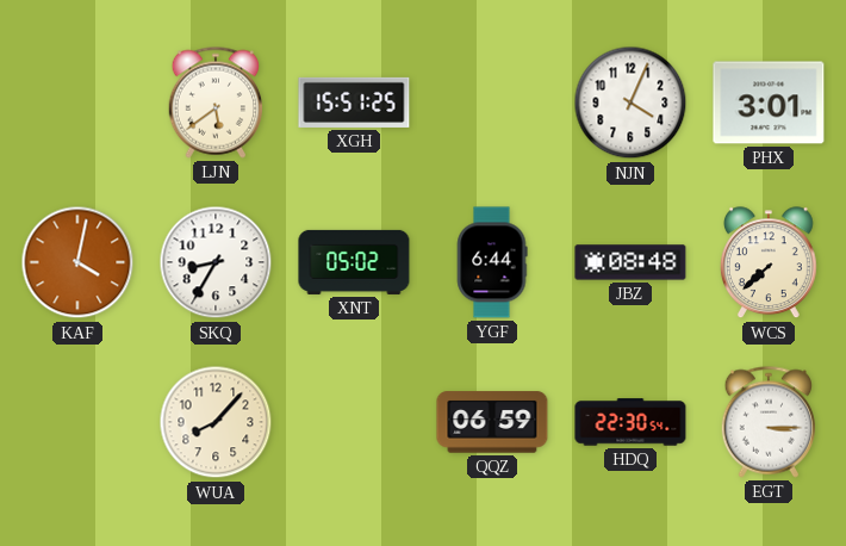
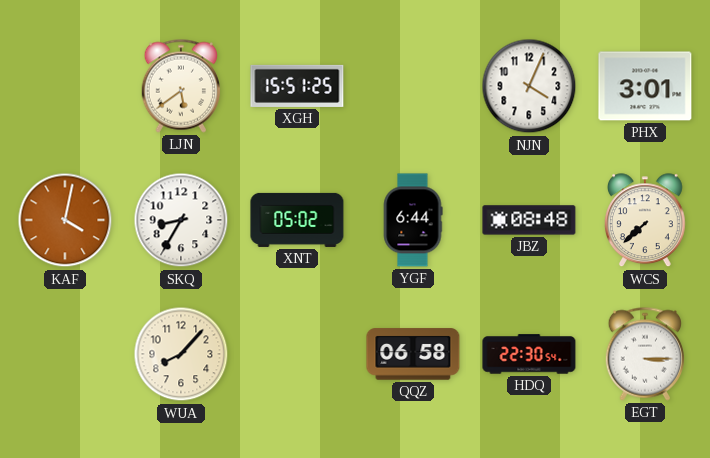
QQZ: 06:59 -> 06:58 (413, 354)
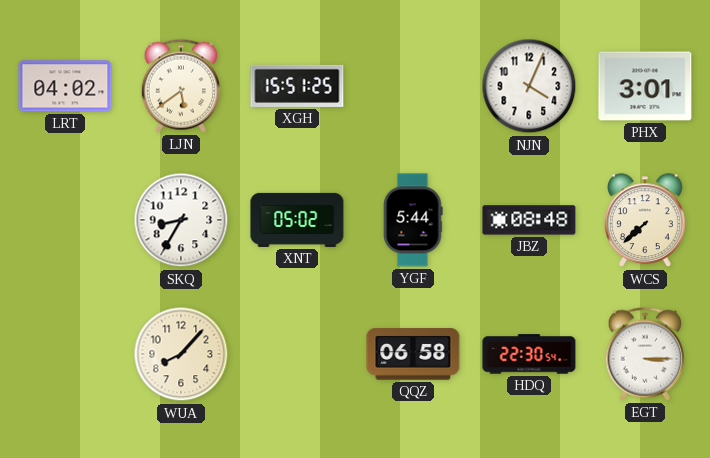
LRT: none -> 04:02 (65, 86)
KAF: 4:02 -> none (65, 220)
YGF: 6:44 -> 5:44 (413, 220)
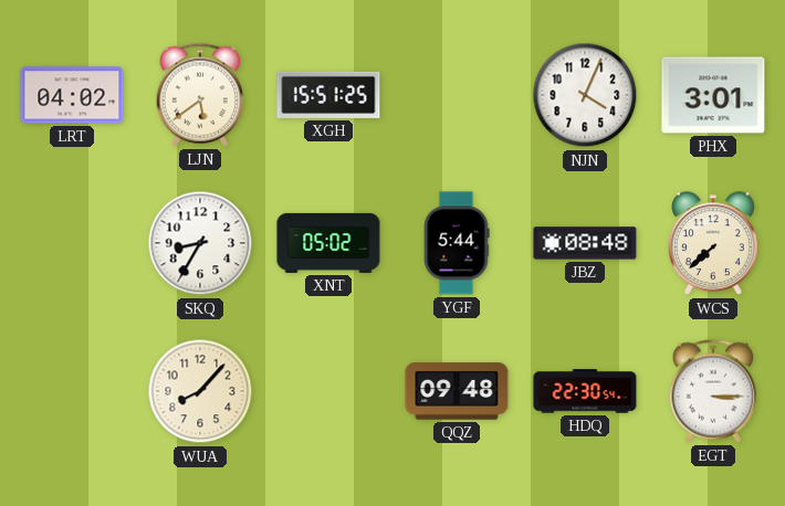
QQZ: 06:58 -> 09:48 (457, 391)
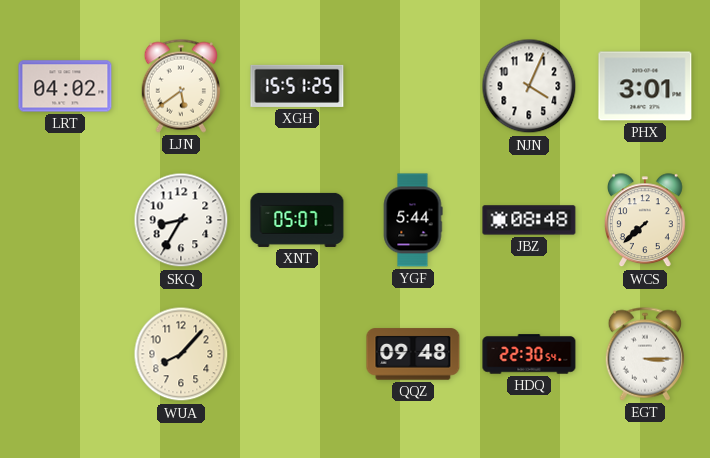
XNT: 05:02 -> 05:07 (297, 220)
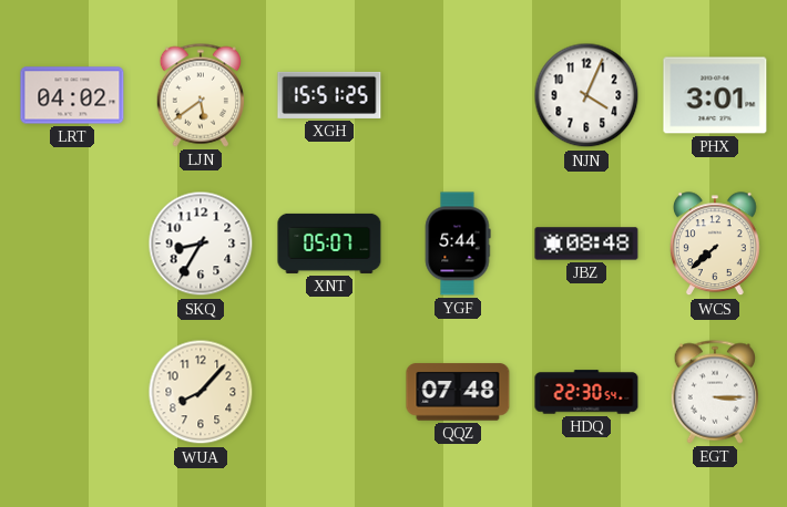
QQZ: 09:48 -> 07:48 (458, 392)
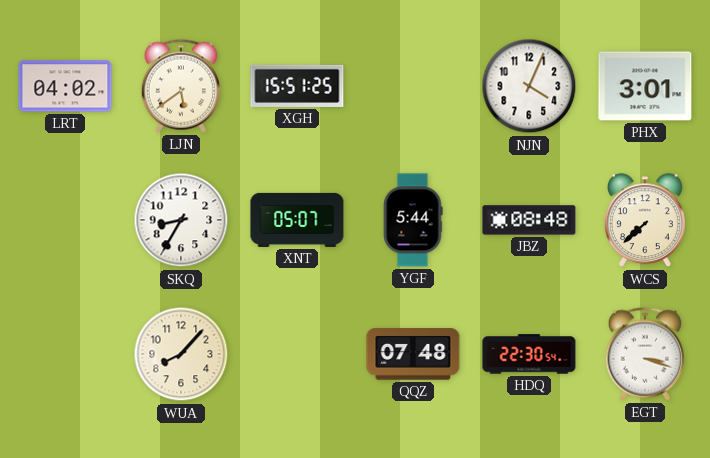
EGT: 3:15 -> 3:18 (644, 354)
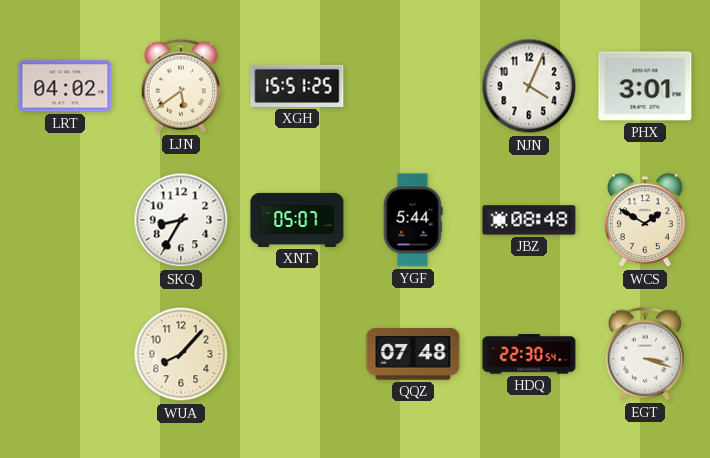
WCS: 7:38 -> 1:50 (645, 221)
